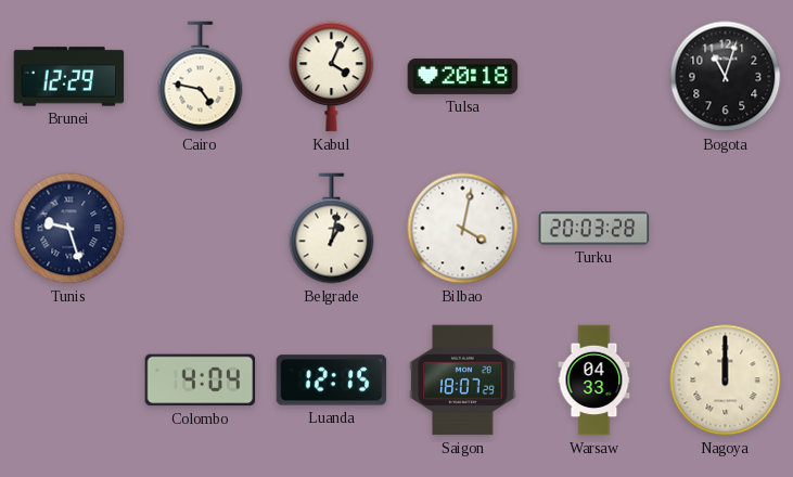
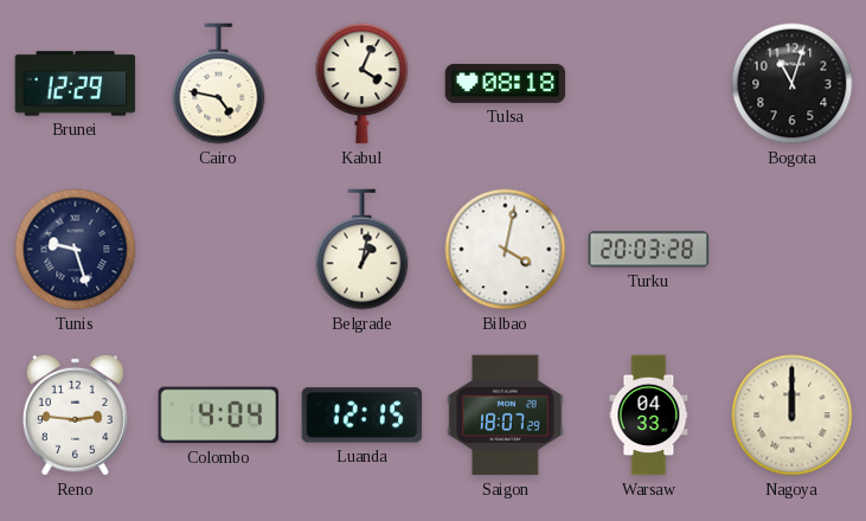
Tulsa: 20:18 -> 08:18 (506, 83)
Reno: none -> 2:46 (75, 414)
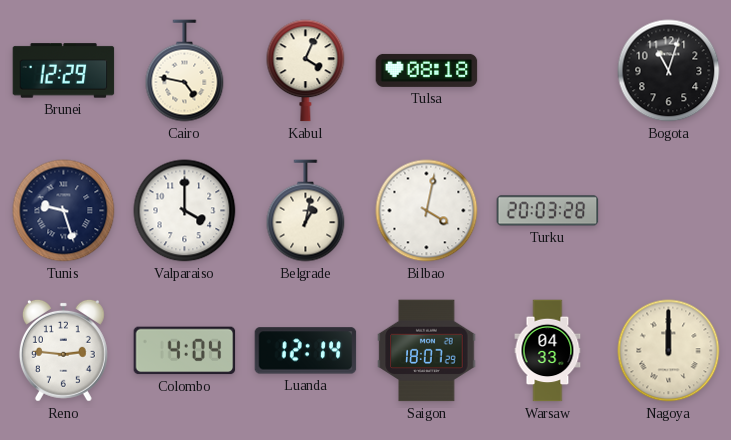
Valparaiso: none -> 4:00 (185, 211)
Luanda: 12:15 -> 12:14 (306, 351)
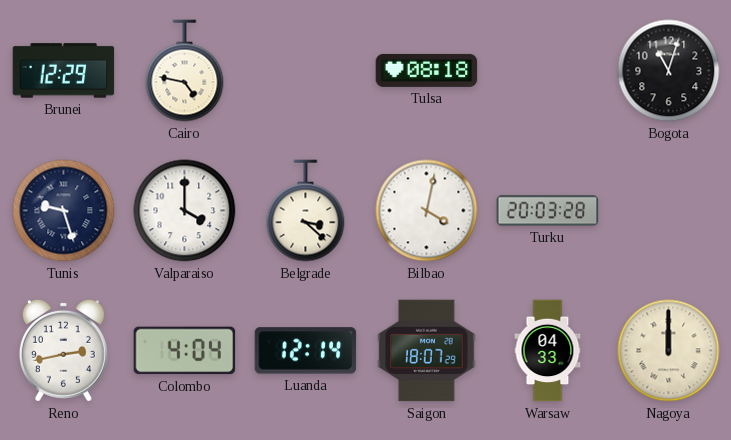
Kabul: 4:04 -> none (306, 71)
Belgrade: 1:02 -> 3:22 (306, 211)
Reno: 2:46 -> 2:43 (63, 350)
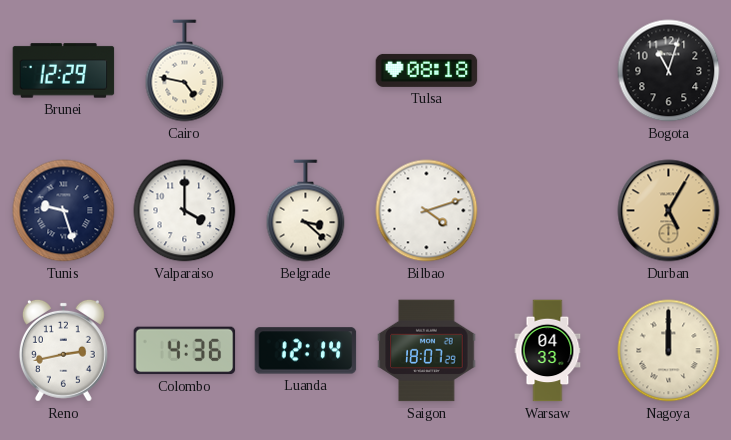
Bilbao: 4:02 -> 4:12 (427, 211)
Turku: 20:03 -> none (548, 211)
Durban: none -> 5:05 (669, 211)
Colombo: 4:04 -> 4:36 (185, 351)
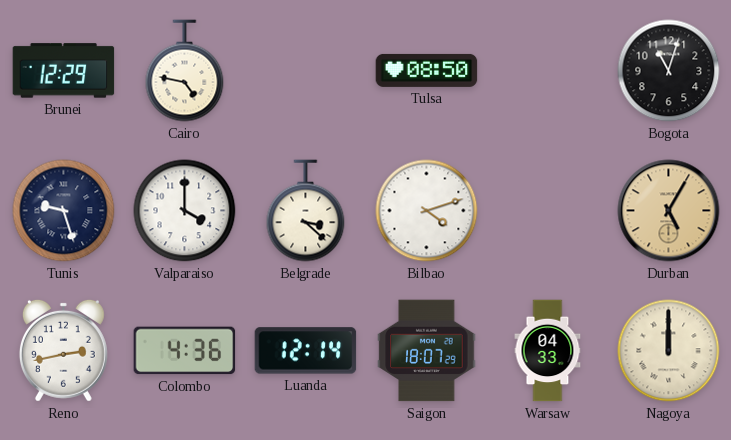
Tulsa: 08:18 -> 08:50 (427, 70)
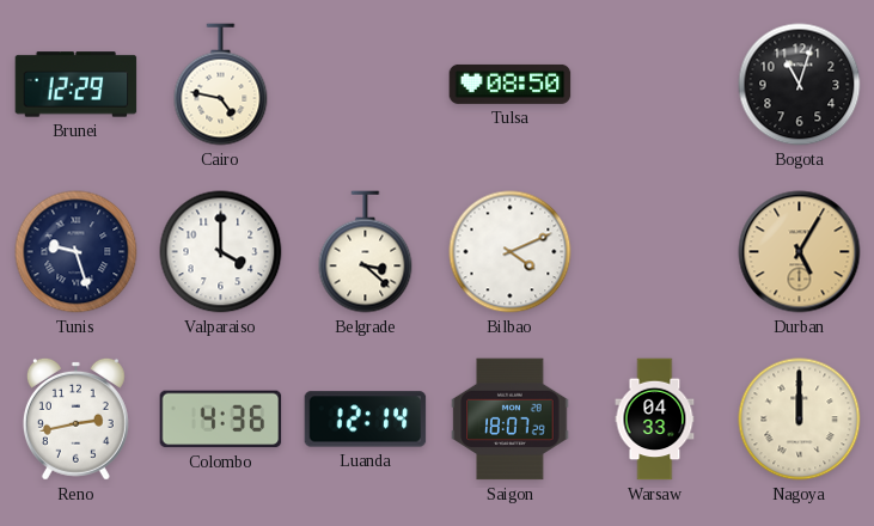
Bilbao: 4:12 -> 4:11 (511, 252)
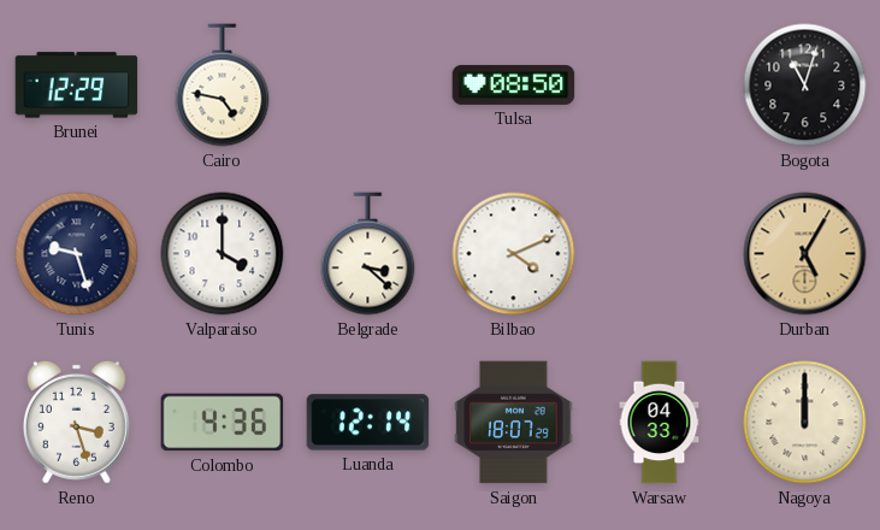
Reno: 2:43 -> 3:27 (76, 422)
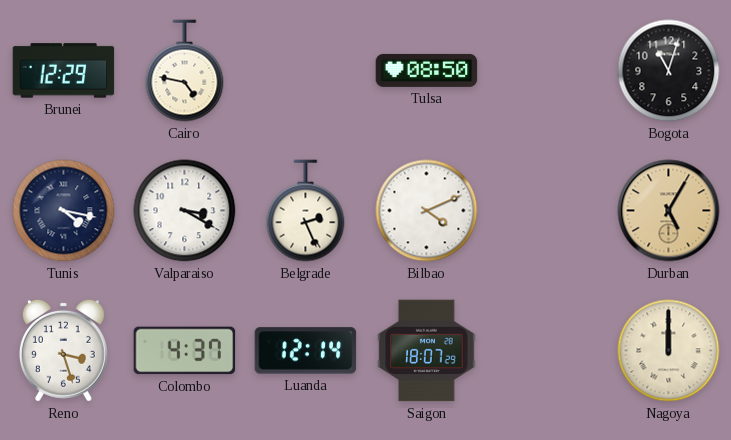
Tunis: 9:27 -> 4:17 (64, 211)
Valparaiso: 4:00 -> 3:20 (185, 211)
Belgrade: 3:22 -> 2:26 (306, 211)
Colombo: 4:36 -> 4:37 (185, 351)
Warsaw: 04:33 -> none (660, 423)
